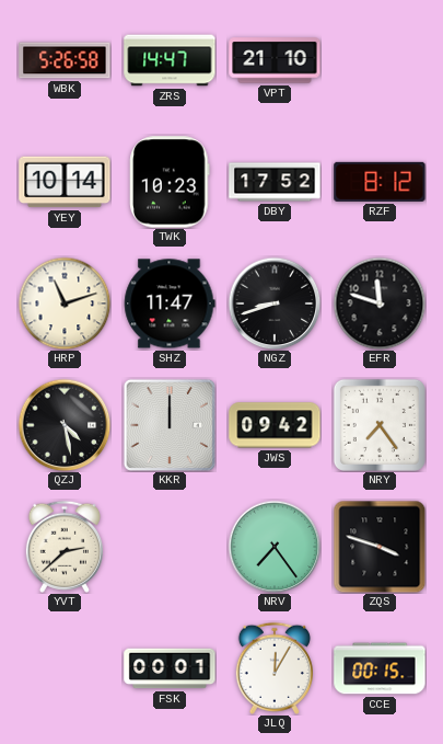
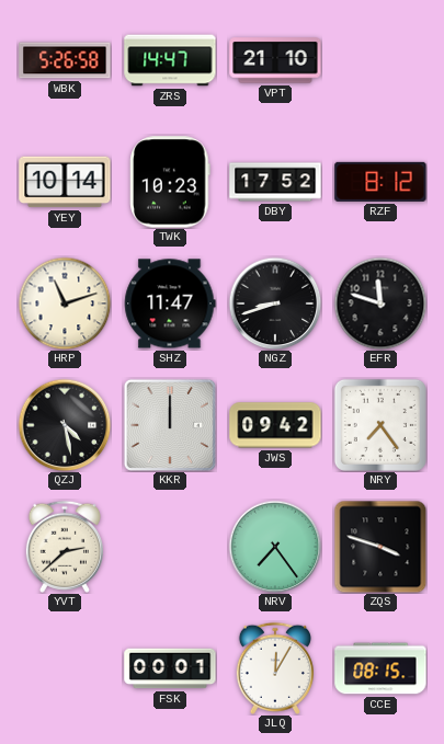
CCE: 00:15 -> 08:15 (380, 668)
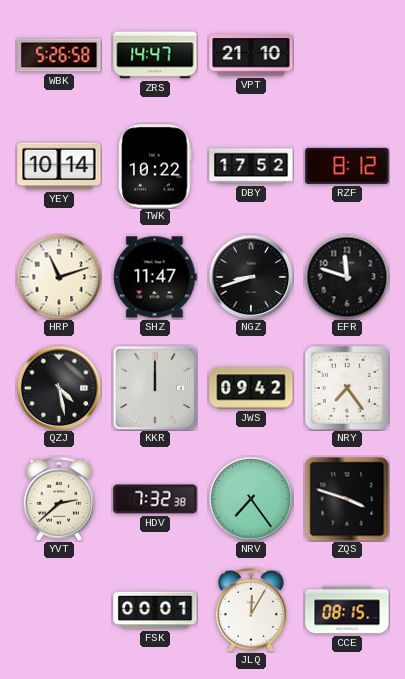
TWK: 10:23 -> 10:22 (155, 166)
HDV: none -> 7:32 (155, 499)
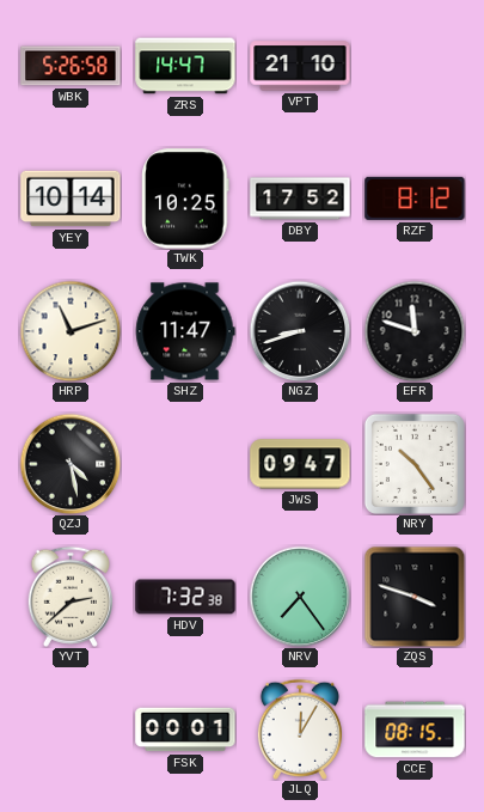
TWK: 10:22 -> 10:25 (185, 199)
KKR: 12:00 -> none (155, 388)
JWS: 09:42 -> 09:47 (300, 464)
NRY: 7:24 -> 10:24 (415, 464)
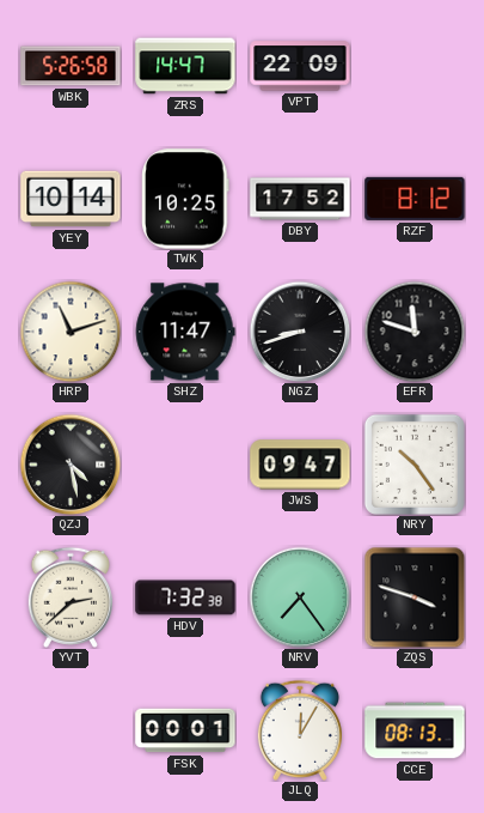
VPT: 21:10 -> 22:09 (300, 66)
CCE: 08:15 -> 08:13 (415, 730)
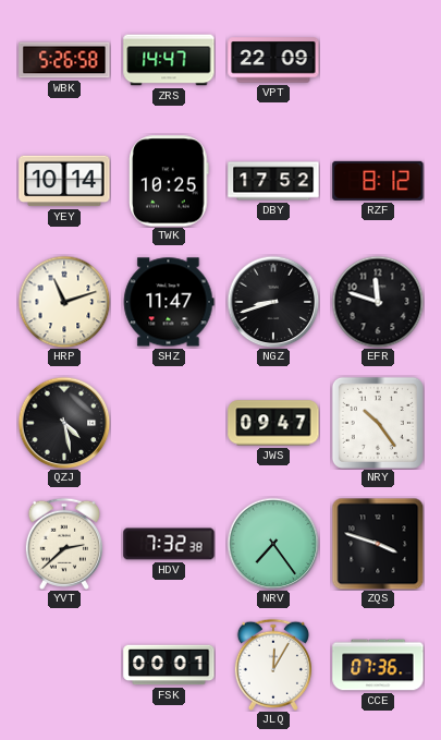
CCE: 08:13 -> 07:36 (378, 665)
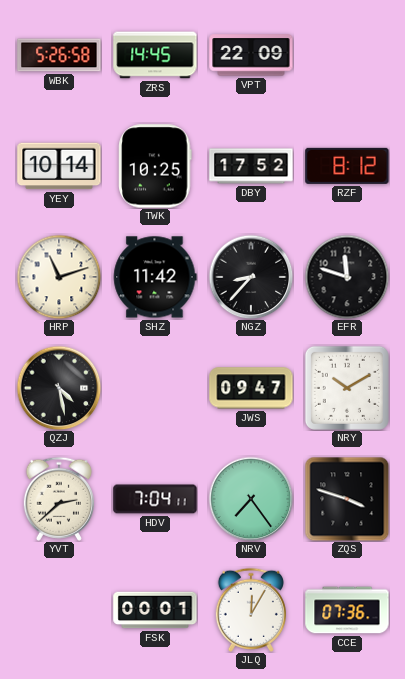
ZRS: 14:47 -> 14:45 (155, 55)
SHZ: 11:47 -> 11:42 (155, 277)
NGZ: 8:42 -> 8:37 (251, 277)
NRY: 10:24 -> 10:10 (347, 388)
HDV: 7:32 -> 7:04 (155, 499)
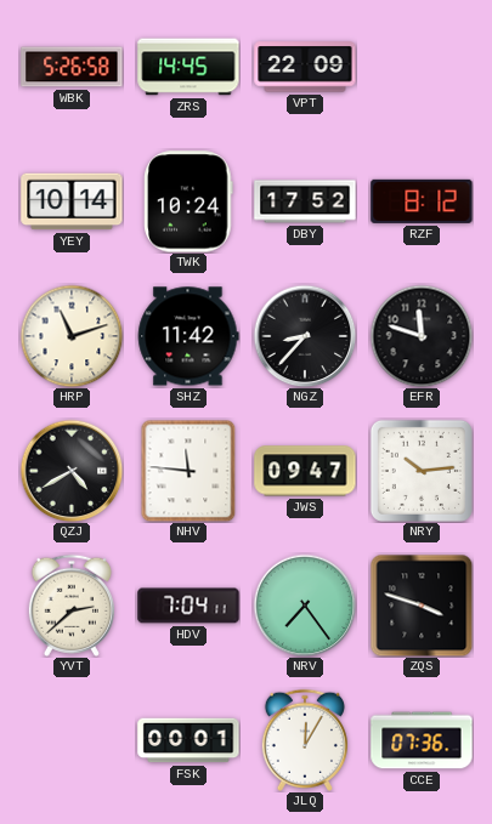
TWK: 10:25 -> 10:24 (188, 201)
QZJ: 4:28 -> 4:40 (72, 471)
NHV: none -> 11:46 (188, 471)
NRY: 10:10 -> 10:14 (422, 471)
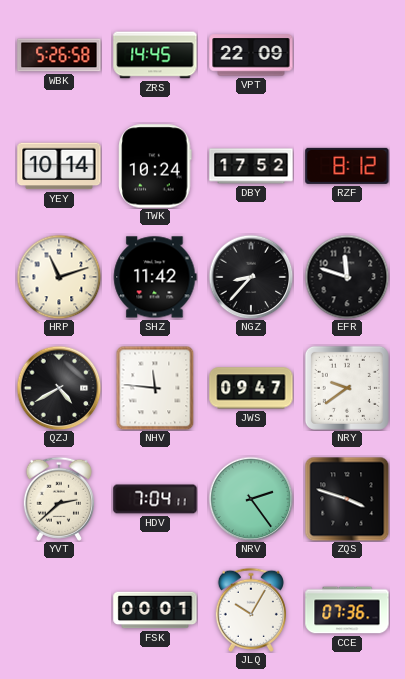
NRY: 10:14 -> 9:39 (347, 388)
NRV: 7:24 -> 2:24 (251, 499)
JLQ: 12:05 -> 10:05 (251, 610)
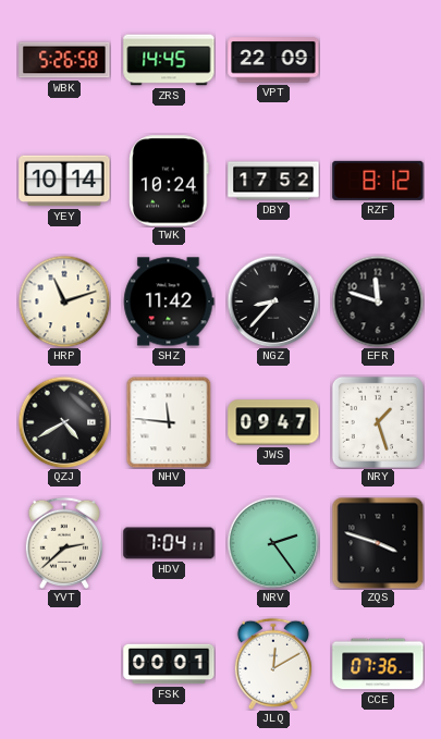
NRY: 9:39 -> 1:27 (378, 422)
JLQ: 10:05 -> 12:10 (273, 664)
